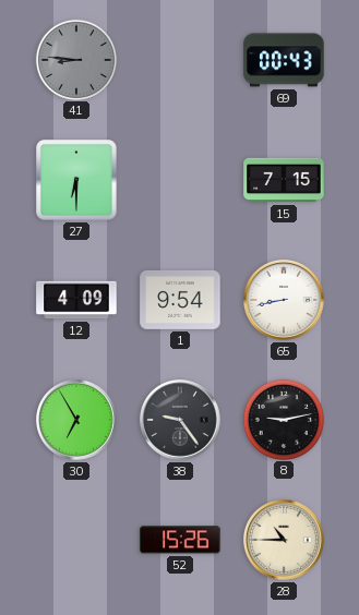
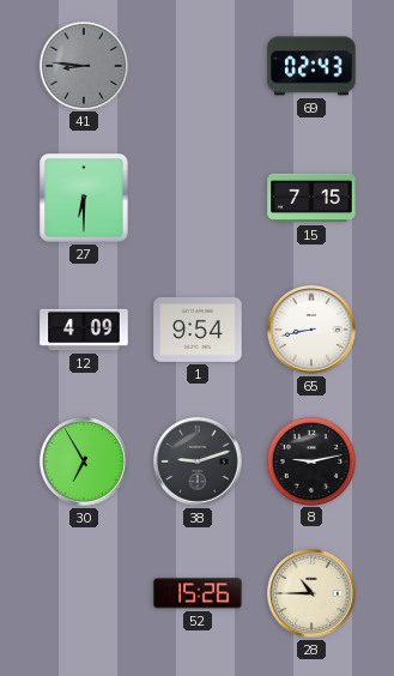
69: 00:43 -> 02:43 (311, 66)
38: 9:24 -> 9:12 (199, 463)
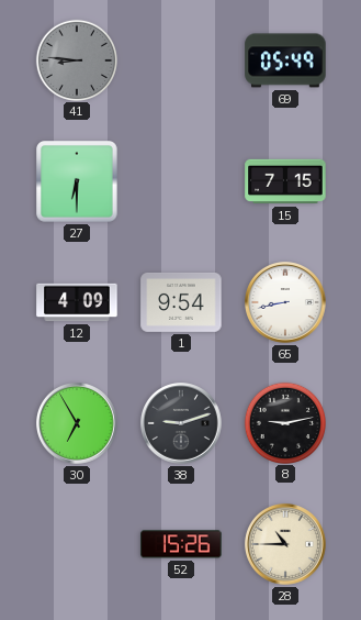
69: 02:43 -> 05:49 (285, 60)
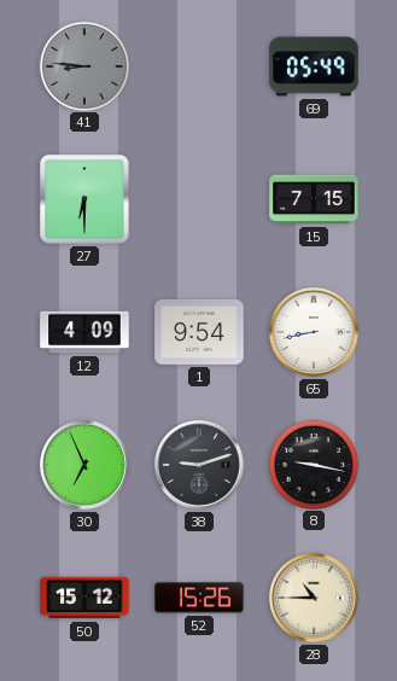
30: 6:55 -> 6:56 (86, 466)
8: 9:13 -> 9:17 (313, 464)
50: none -> 15:12 (84, 598)
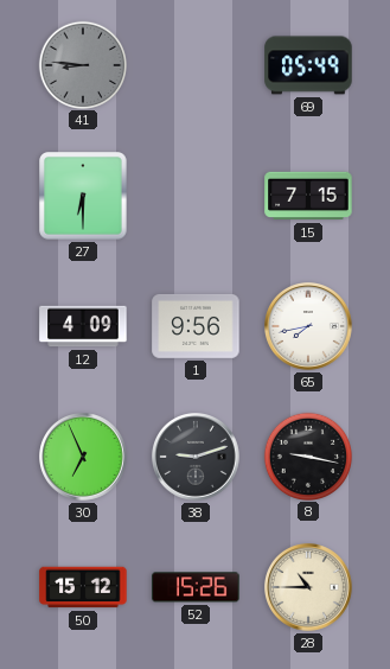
1: 9:54 -> 9:56 (196, 326)
65: 8:43 -> 7:43 (309, 327)
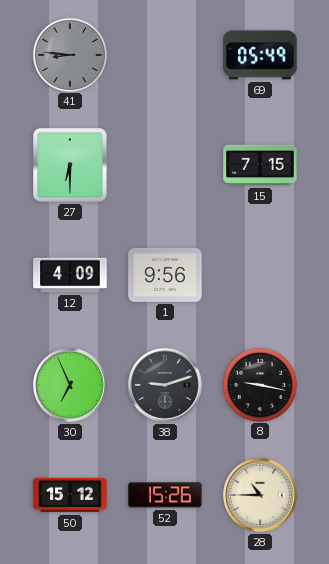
65: 7:43 -> none (309, 327)
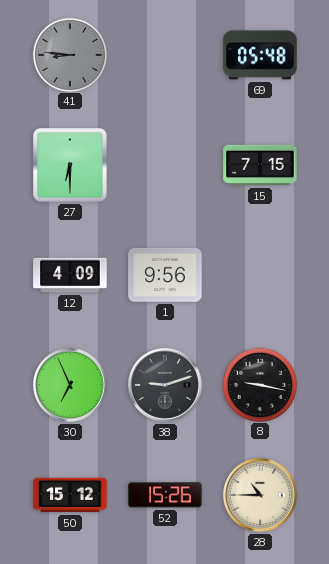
69: 05:49 -> 05:48 (260, 55)
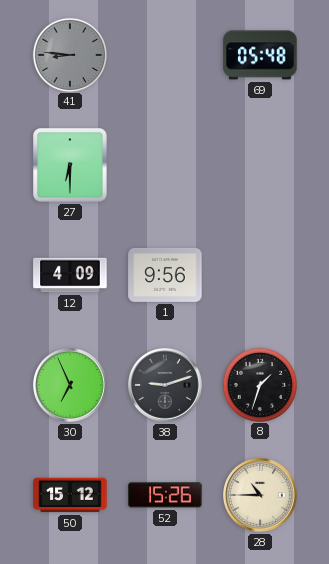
15: 7:15 -> none (260, 165)
8: 9:17 -> 1:33 (259, 384)
